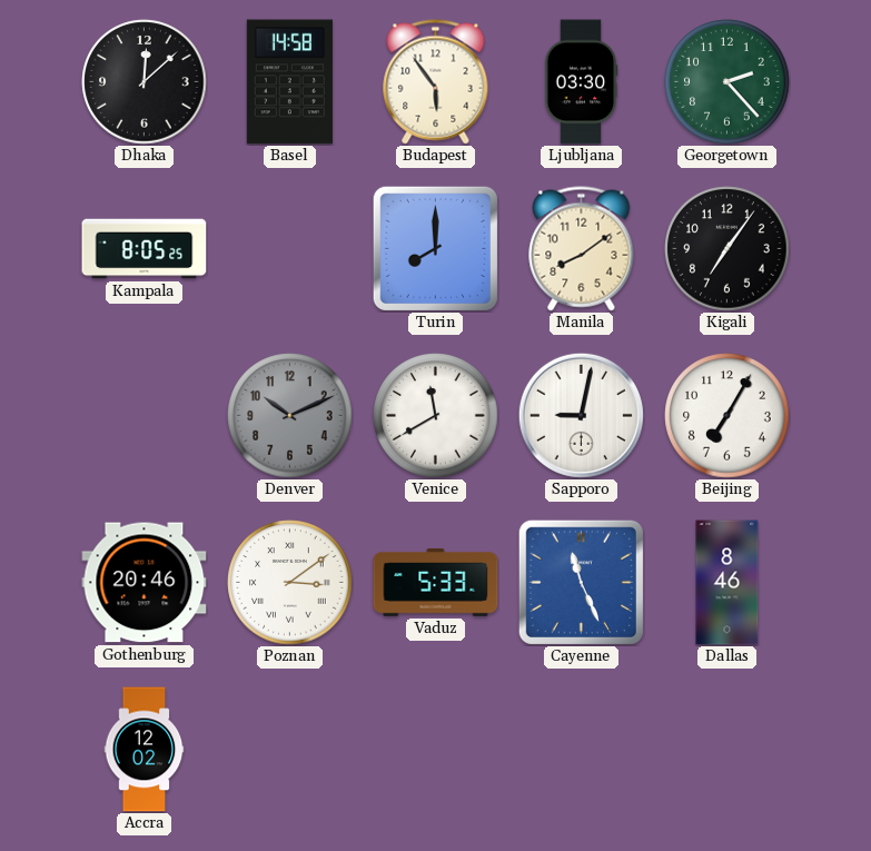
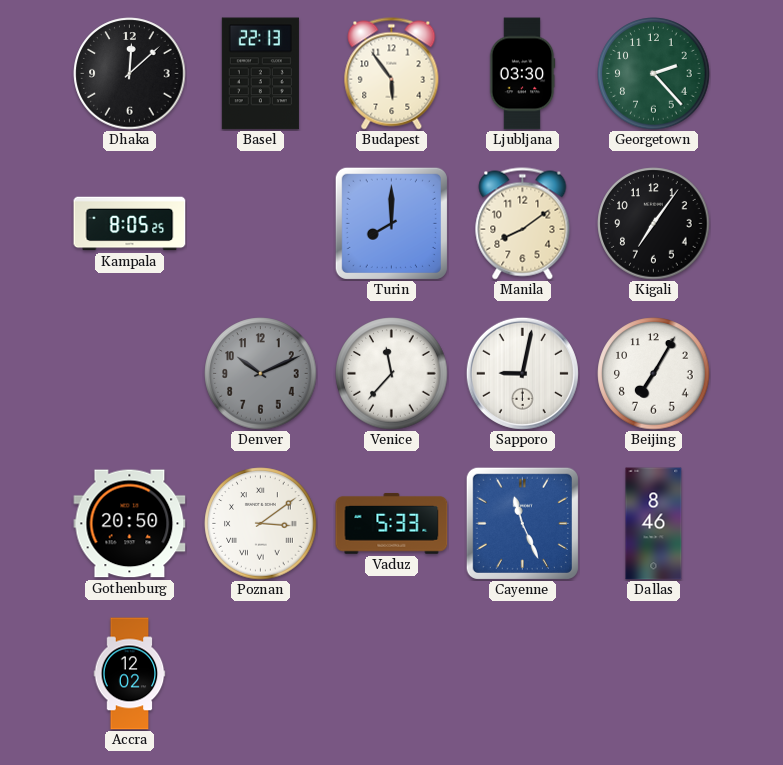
Basel: 14:58 -> 22:13 (260, 74)
Venice: 11:40 -> 11:37 (392, 374)
Gothenburg: 20:46 -> 20:50 (130, 524)
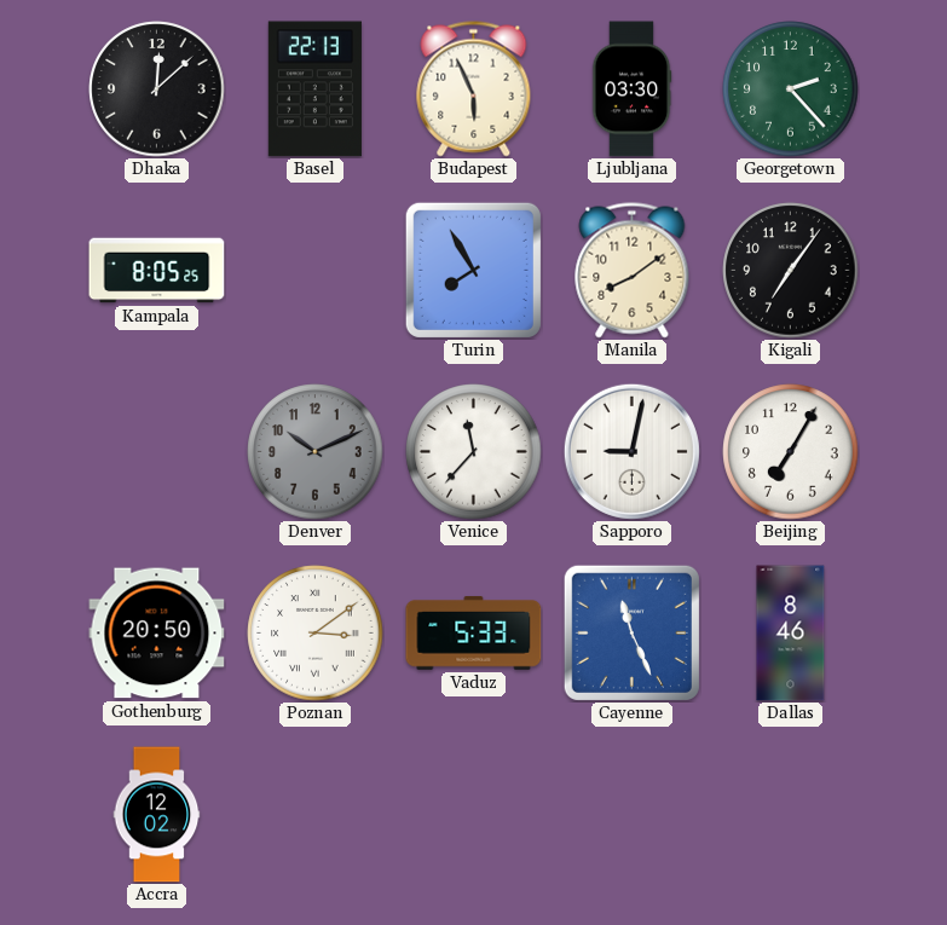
Budapest: 5:54 -> 5:56 (474, 89)
Turin: 8:00 -> 7:55 (473, 270)
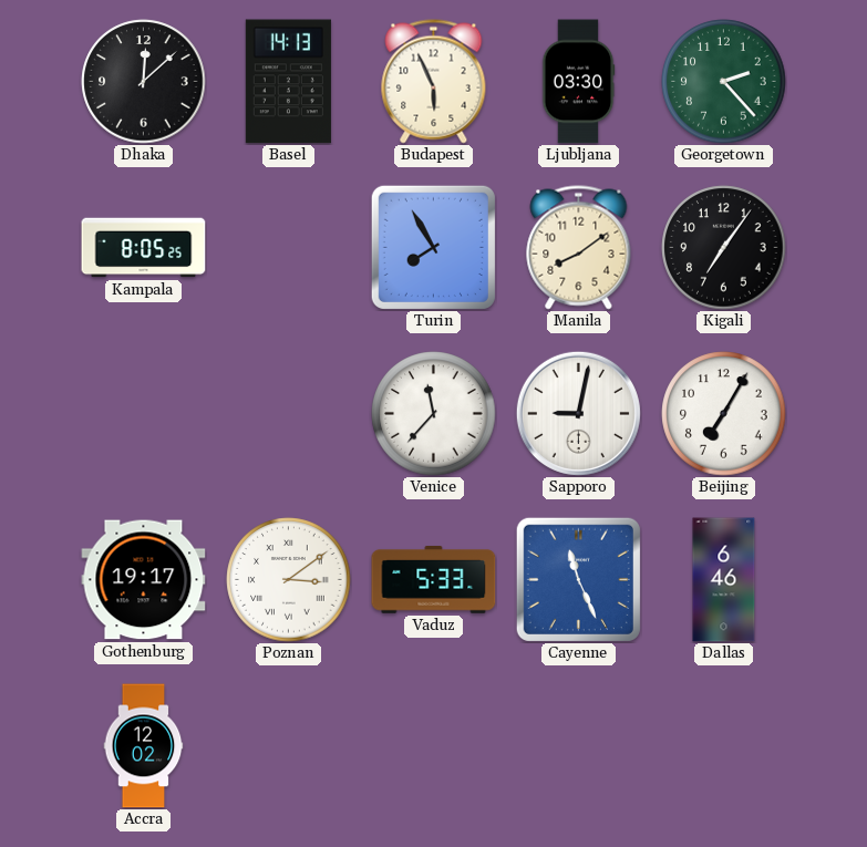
Basel: 22:13 -> 14:13 (288, 82)
Denver: 10:11 -> none (316, 452)
Gothenburg: 20:50 -> 19:17 (144, 580)
Dallas: 8:46 -> 6:46 (724, 580)
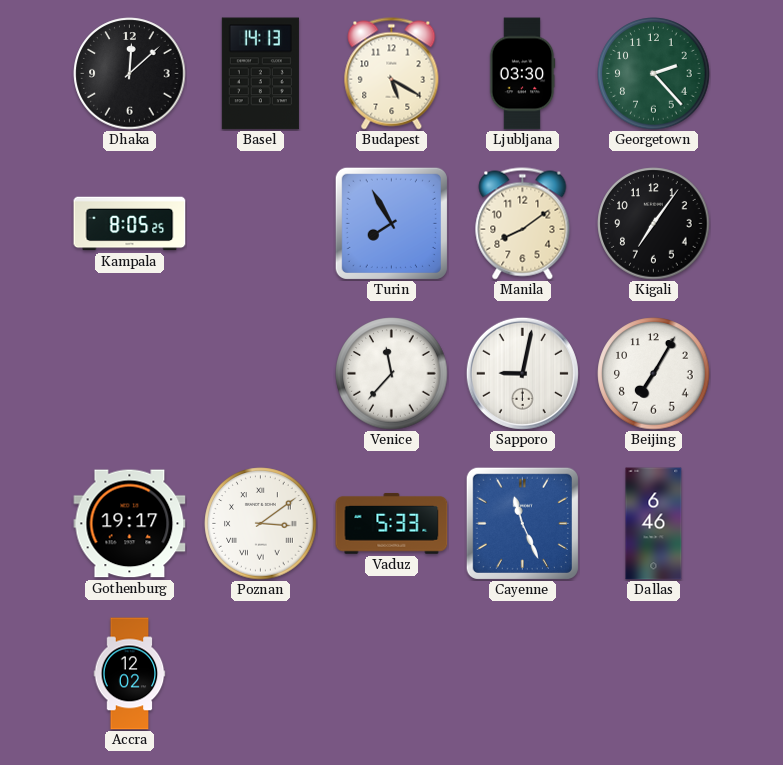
Budapest: 5:56 -> 5:20 (392, 74)
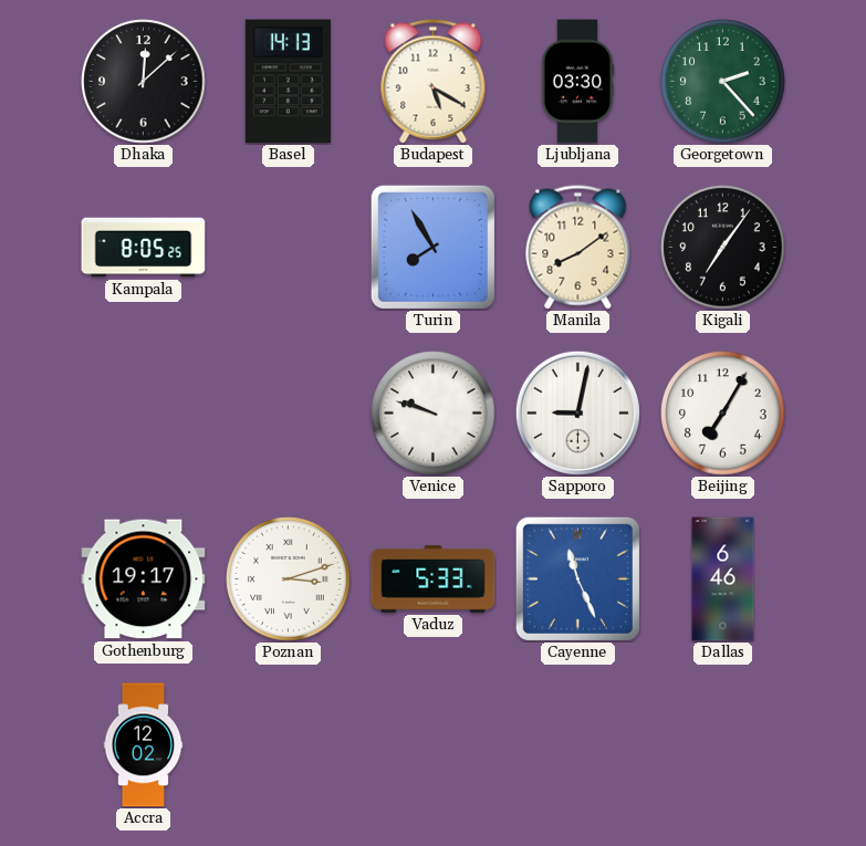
Venice: 11:37 -> 9:48 (434, 414)
Poznan: 3:09 -> 3:12 (289, 579)
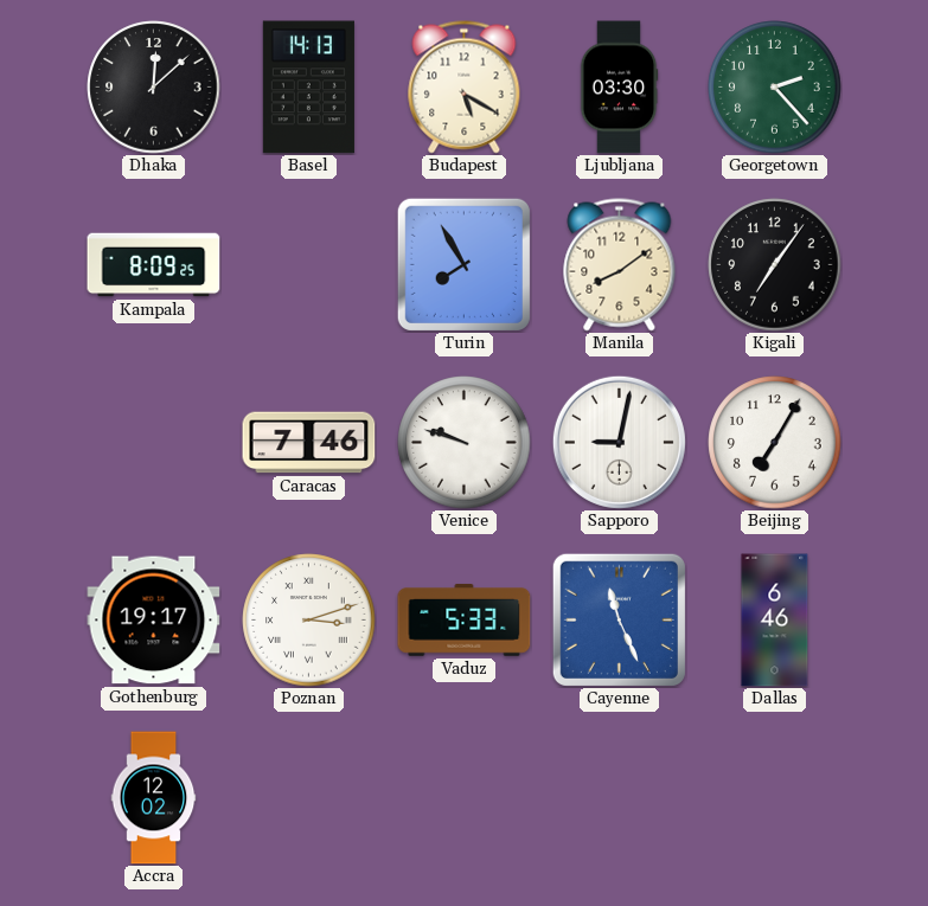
Kampala: 8:05 -> 8:09 (154, 265)
Caracas: none -> 7:46 (309, 443)
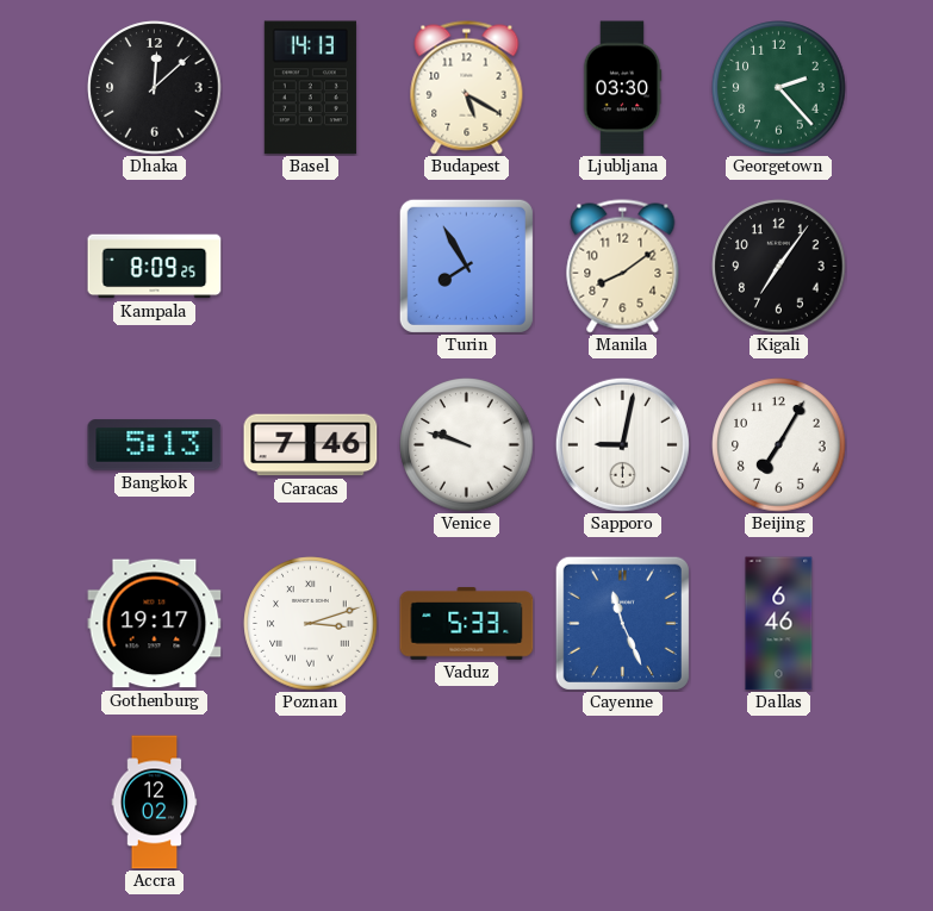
Bangkok: none -> 5:13 (155, 445)
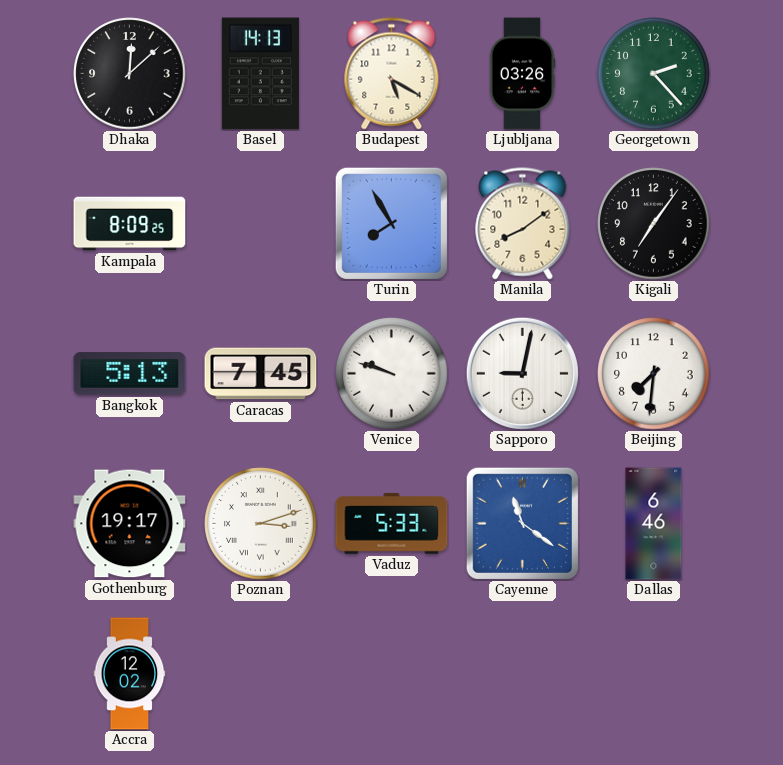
Ljubljana: 03:30 -> 03:26 (522, 74)
Caracas: 7:46 -> 7:45 (261, 374)
Beijing: 7:05 -> 7:31 (654, 374)
Cayenne: 11:26 -> 11:21 (522, 523)
